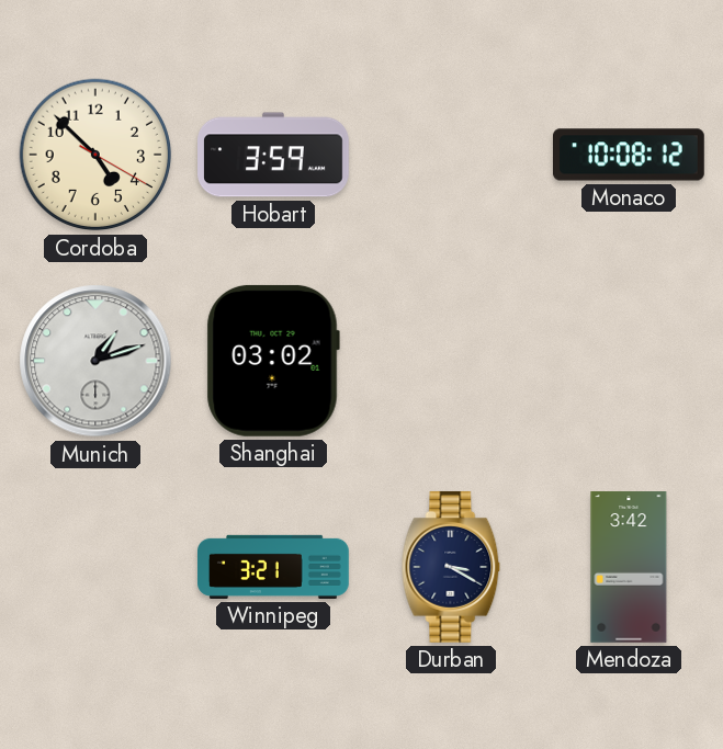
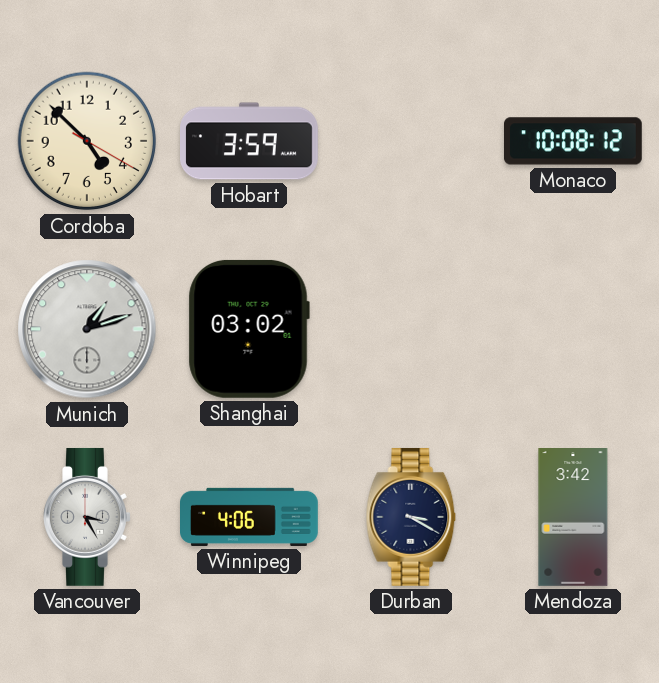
Vancouver: none -> 3:25 (87, 517)
Winnipeg: 3:21 -> 4:06 (250, 517)
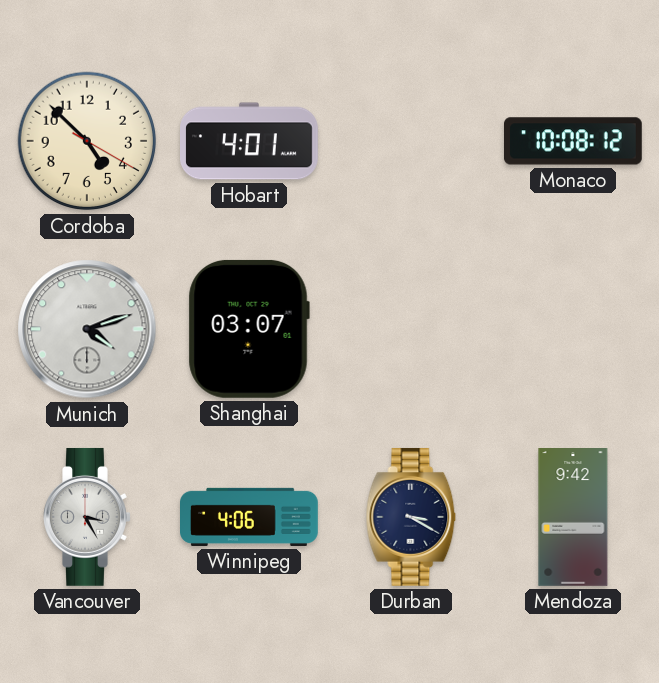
Hobart: 3:59 -> 4:01 (250, 141)
Munich: 1:12 -> 4:12 (87, 329)
Shanghai: 03:02 -> 03:07 (249, 329)
Mendoza: 3:42 -> 9:42 (573, 518)
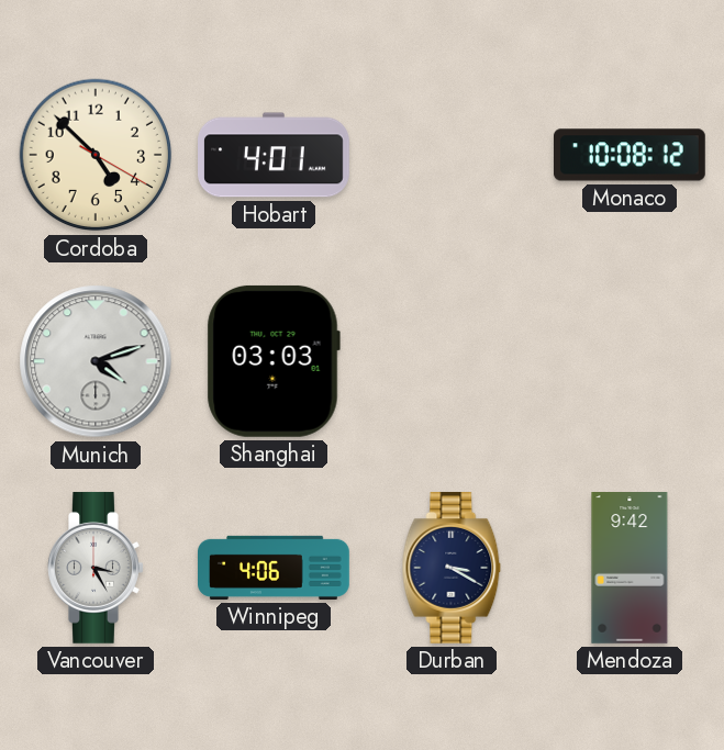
Shanghai: 03:07 -> 03:03 (274, 361)
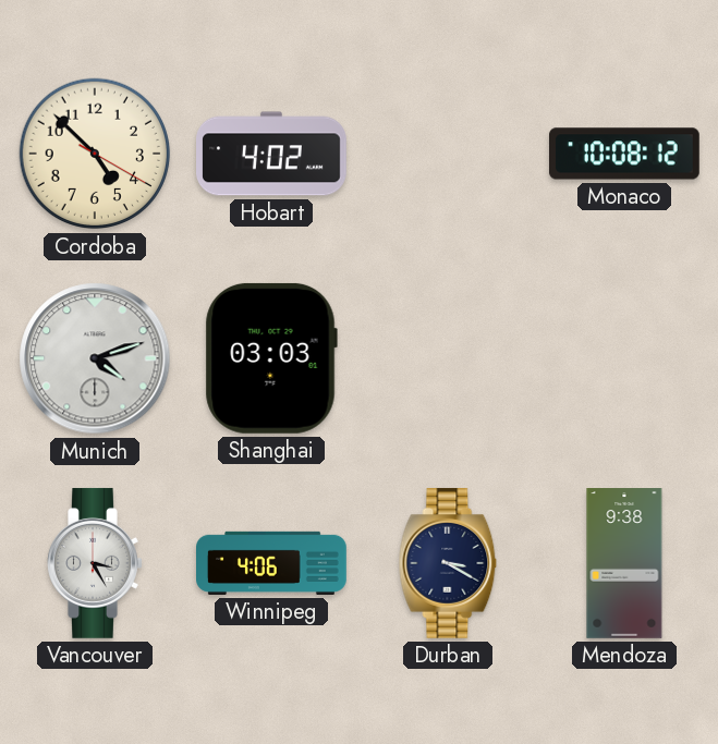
Hobart: 4:01 -> 4:02 (272, 154)
Mendoza: 9:42 -> 9:38 (624, 564)
